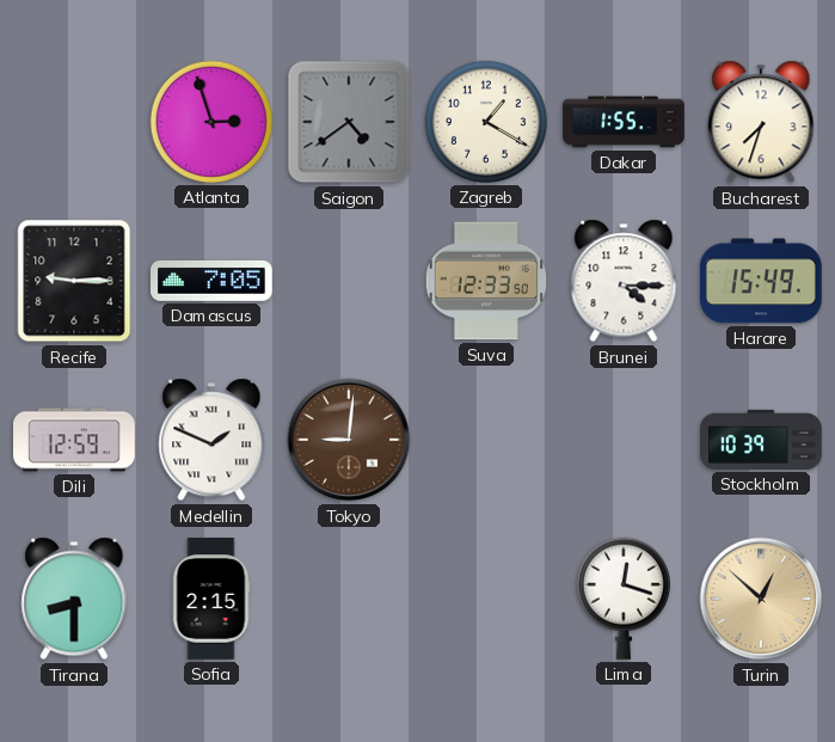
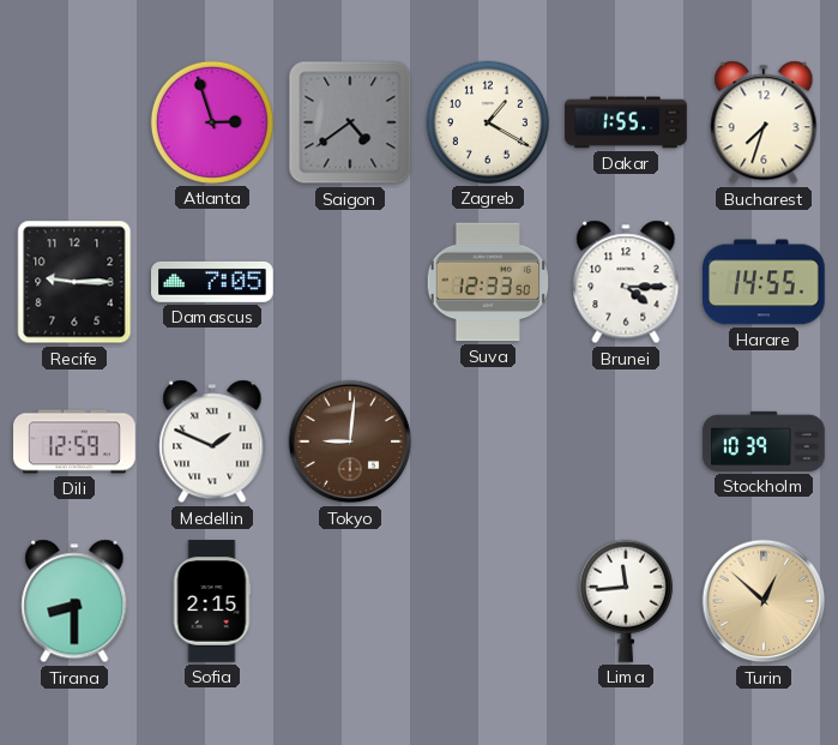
Harare: 15:49 -> 14:55 (764, 282)
Lima: 12:18 -> 11:44 (626, 601)
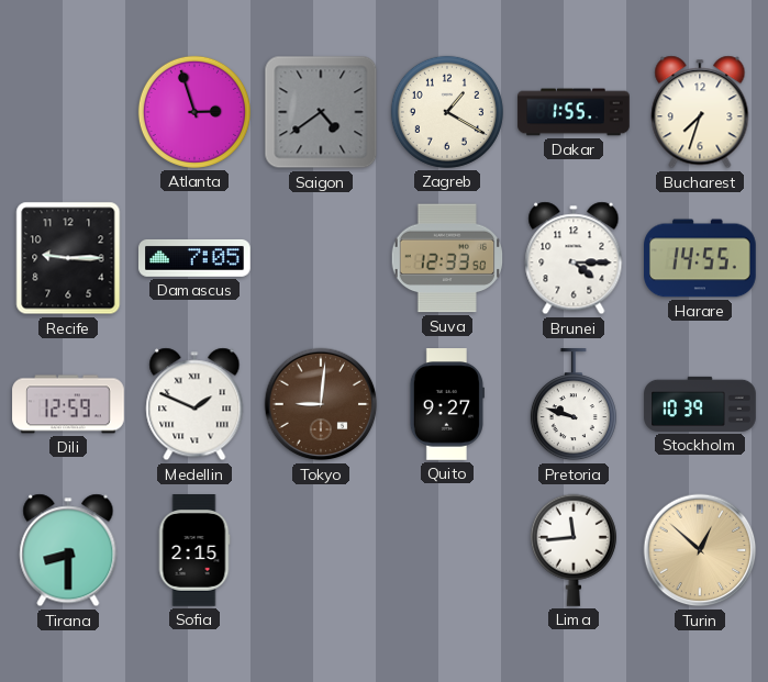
Quito: none -> 9:27 (446, 404)
Pretoria: none -> 9:48 (574, 405)
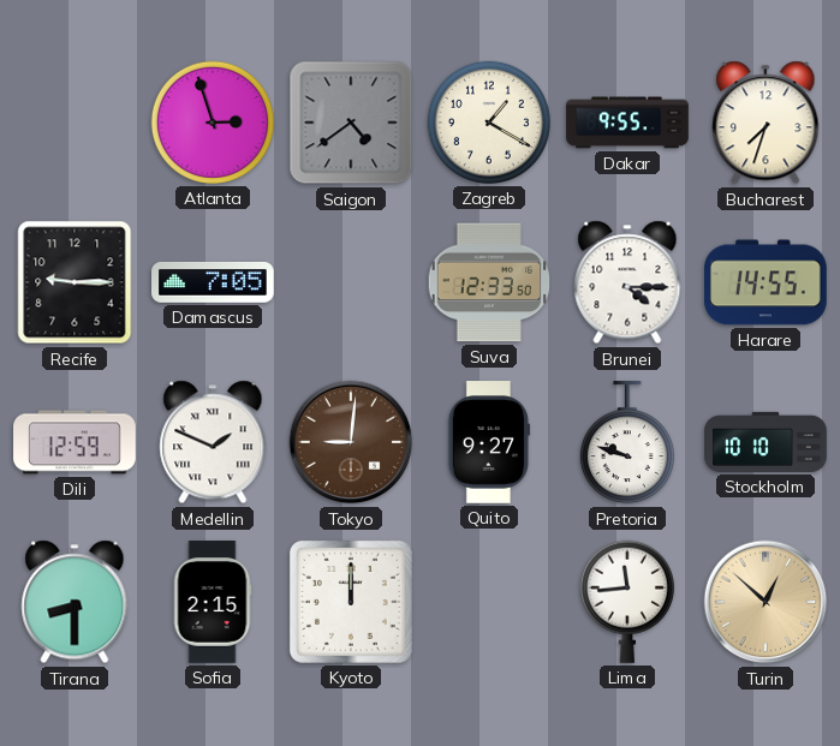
Dakar: 1:55 -> 9:55 (627, 123)
Stockholm: 10:39 -> 10:10 (765, 442)
Kyoto: none -> 12:00 (351, 602)
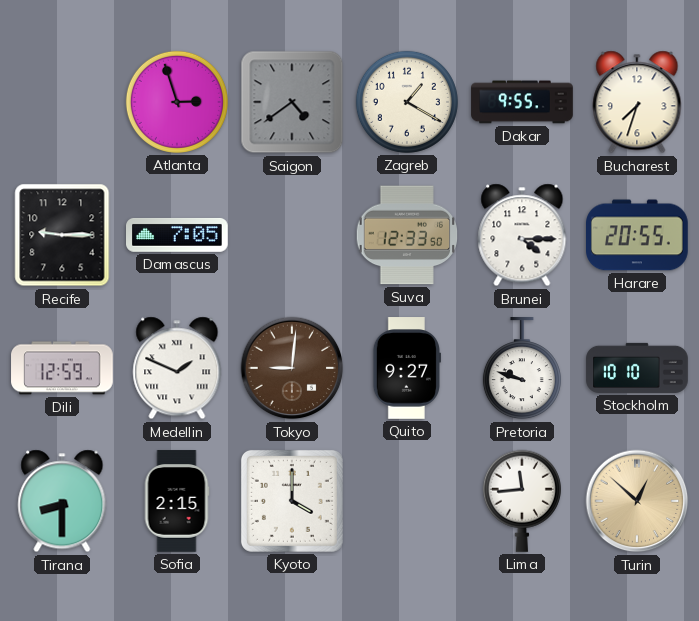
Harare: 14:55 -> 20:55 (637, 235)
Kyoto: 12:00 -> 4:00 (292, 501)
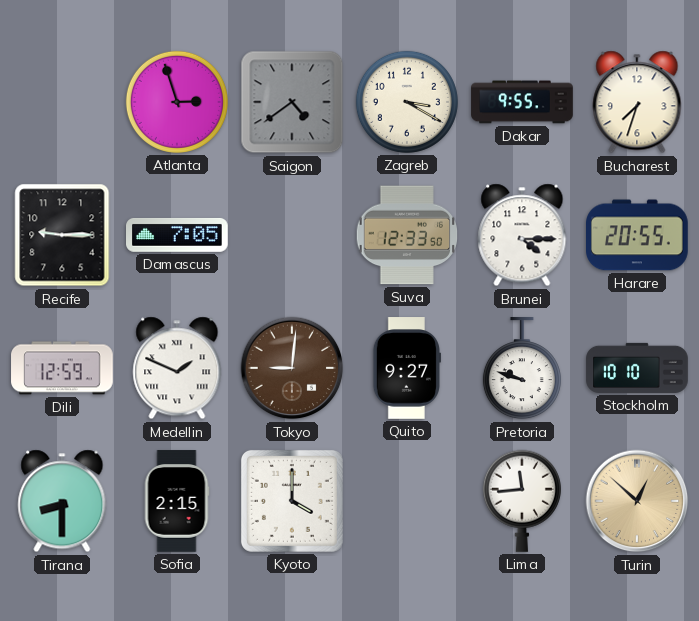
Zagreb: 1:20 -> 3:20 (407, 102)
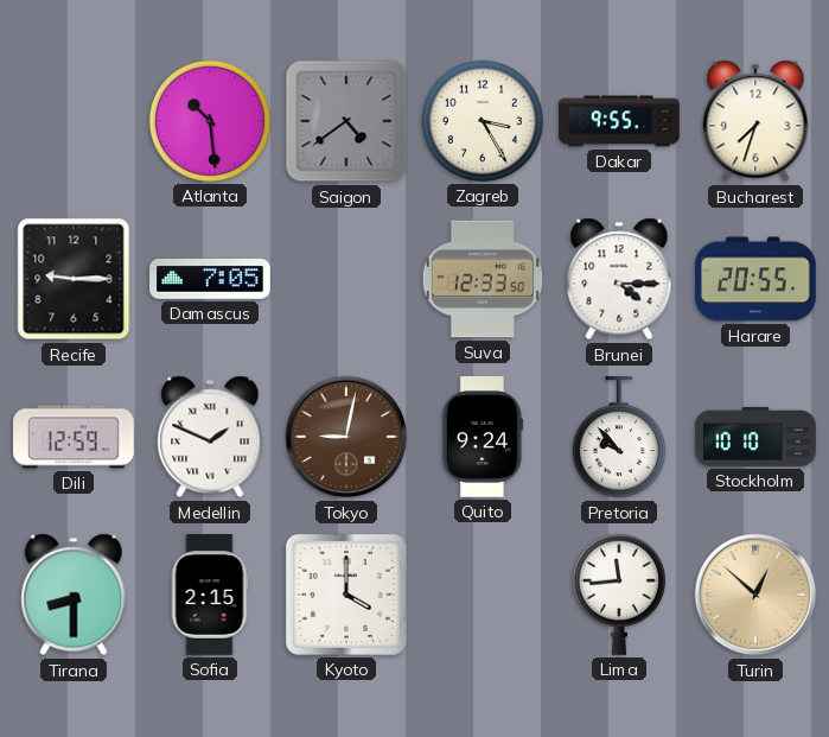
Atlanta: 2:57 -> 10:29 (210, 121)
Zagreb: 3:20 -> 3:25 (483, 121)
Tokyo: 9:01 -> 9:02 (346, 437)
Quito: 9:27 -> 9:24 (482, 437)
Pretoria: 9:48 -> 9:53 (619, 438)
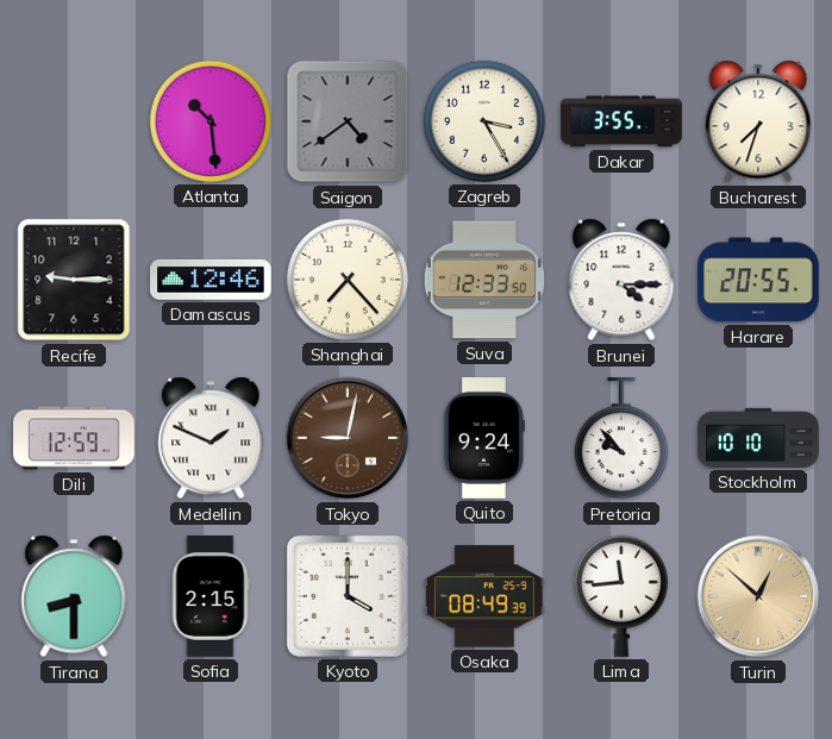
Dakar: 9:55 -> 3:55 (621, 121)
Damascus: 7:05 -> 12:46 (211, 280)
Shanghai: none -> 7:23 (348, 280)
Osaka: none -> 08:49 (486, 596)
